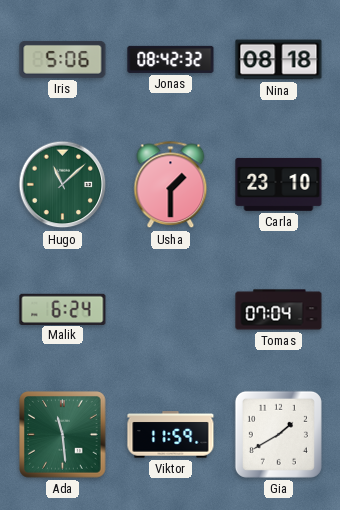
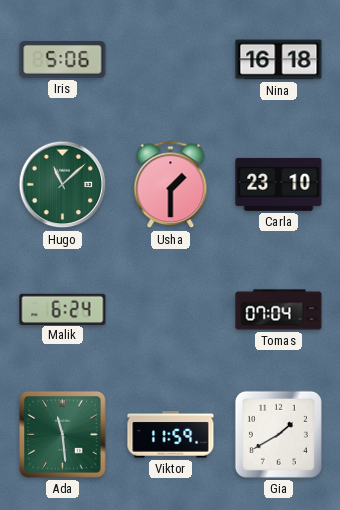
Jonas: 08:42 -> none (171, 59)
Nina: 08:18 -> 16:18 (279, 60)
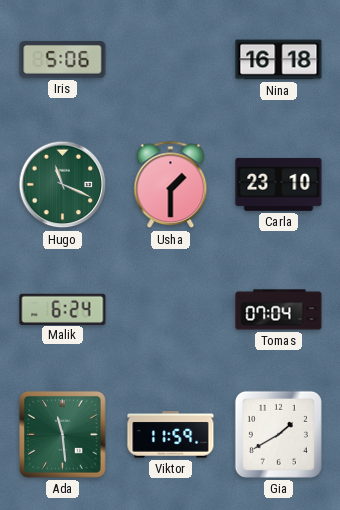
Hugo: 11:08 -> 11:19 (63, 185)
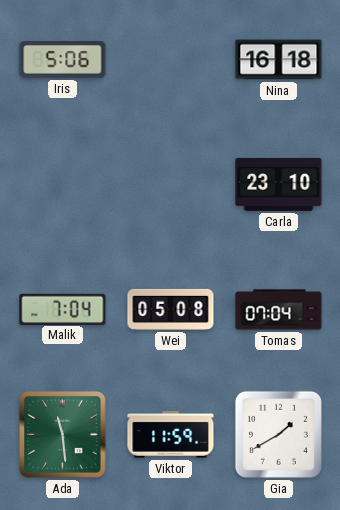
Hugo: 11:19 -> none (63, 185)
Usha: 1:30 -> none (171, 185)
Malik: 6:24 -> 7:04 (63, 309)
Wei: none -> 05:08 (171, 309)
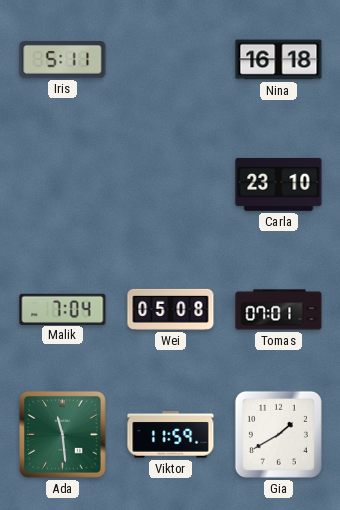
Iris: 5:06 -> 5:11 (63, 59)
Tomas: 07:04 -> 07:01 (279, 310)
